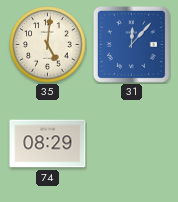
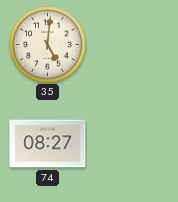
31: 12:07 -> none (131, 44)
74: 08:29 -> 08:27 (48, 144)
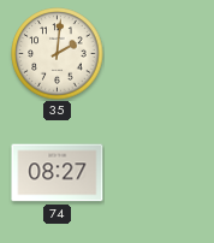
35: 5:01 -> 2:01 (58, 54)
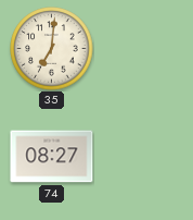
35: 2:01 -> 7:01 (52, 49)
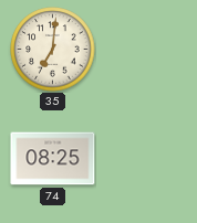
74: 08:27 -> 08:25 (53, 159)
